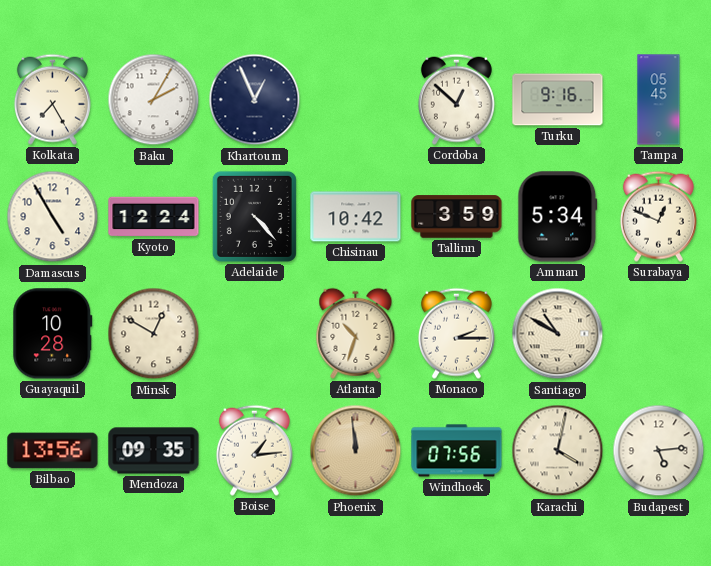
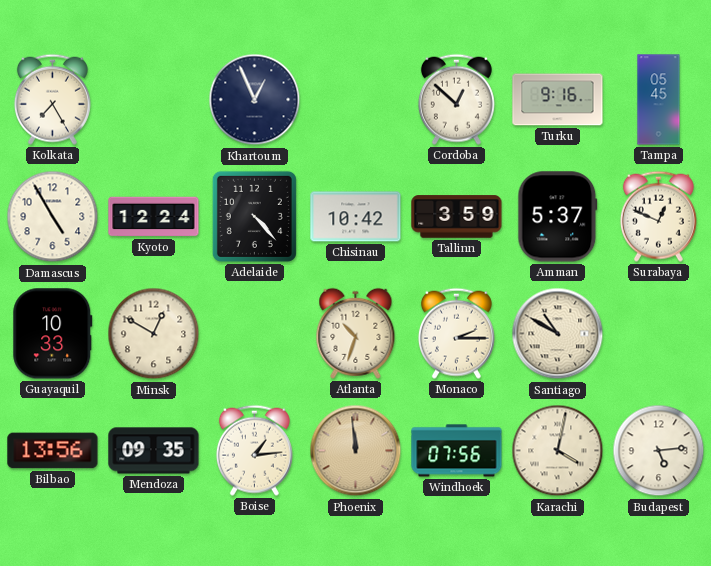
Baku: 2:05 -> none (154, 100)
Amman: 5:34 -> 5:37 (558, 217)
Guayaquil: 10:28 -> 10:33 (53, 334)
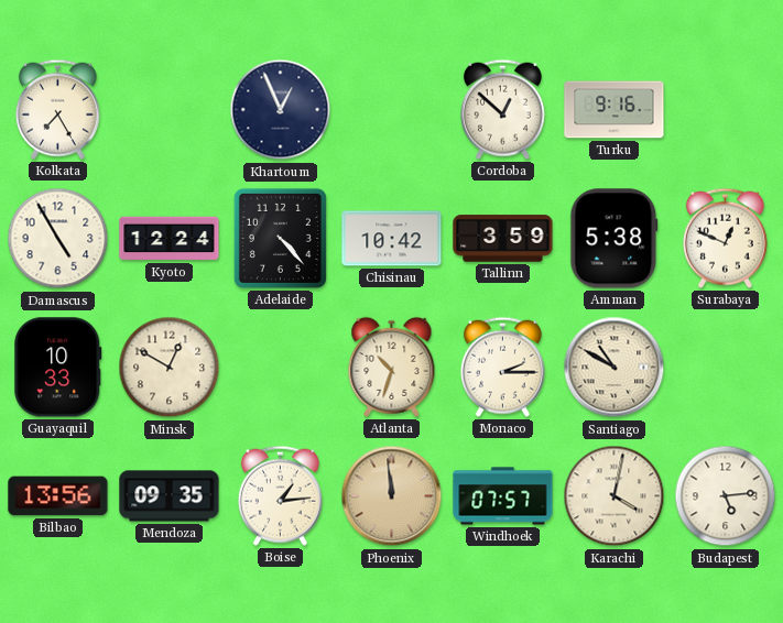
Tampa: 05:45 -> none (659, 100)
Amman: 5:37 -> 5:38 (615, 239)
Windhoek: 07:56 -> 07:57 (503, 496)
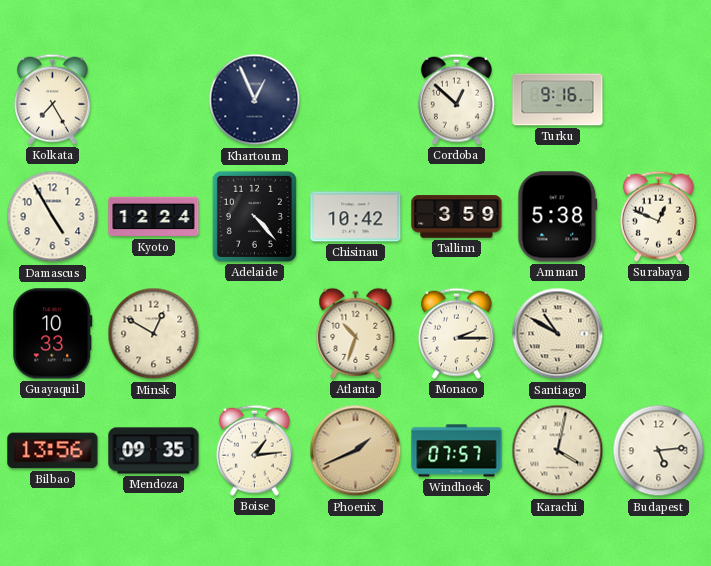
Phoenix: 11:59 -> 1:41 (356, 451)
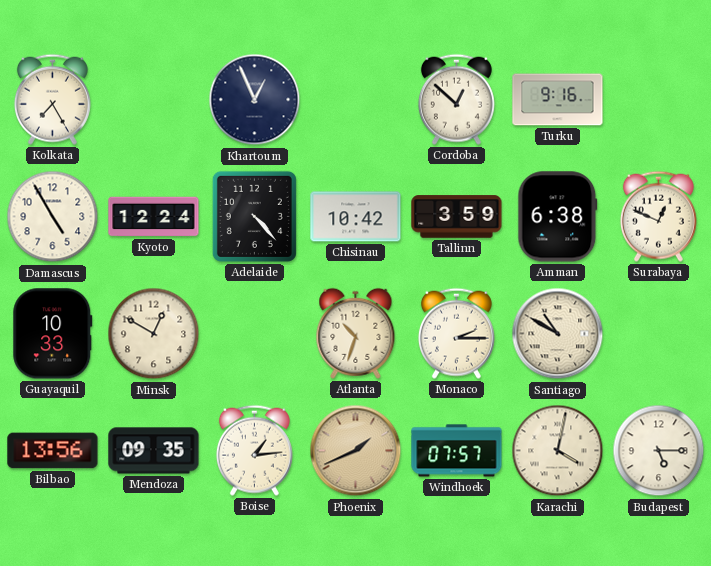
Amman: 5:38 -> 6:38 (558, 217)
Budapest: 5:14 -> 5:15 (659, 451)
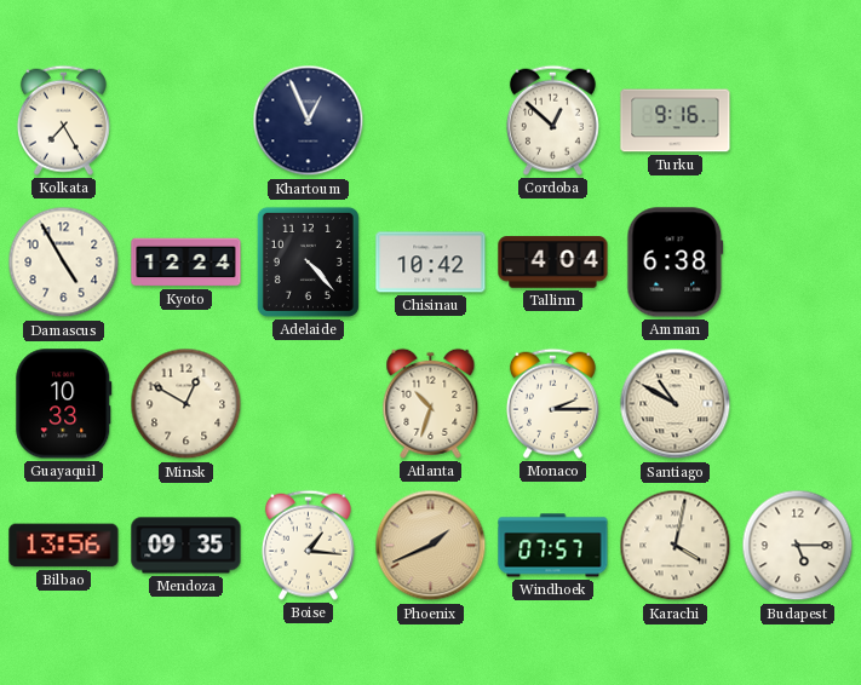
Tallinn: 3:59 -> 4:04 (553, 263)
Surabaya: 12:49 -> none (658, 216)
Boise: 1:14 -> 1:16 (308, 545)
